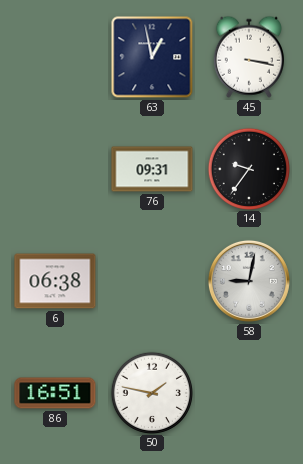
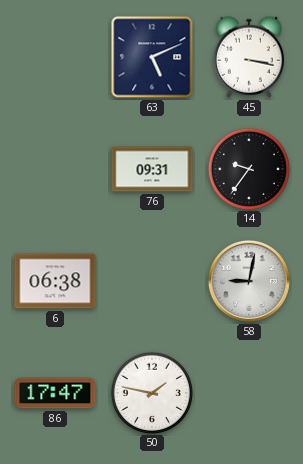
63: 12:58 -> 5:11 (152, 57)
86: 16:51 -> 17:47 (55, 393)
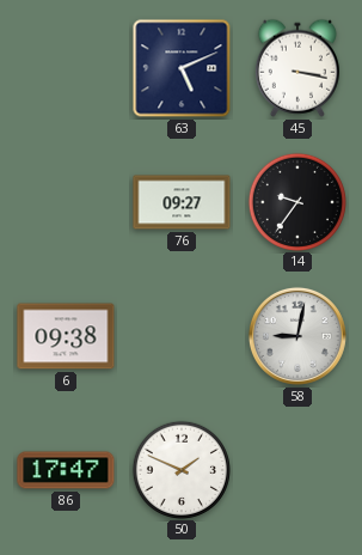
76: 09:31 -> 09:27 (182, 202)
6: 06:38 -> 09:38 (66, 336)
50: 1:47 -> 1:49 (180, 469)
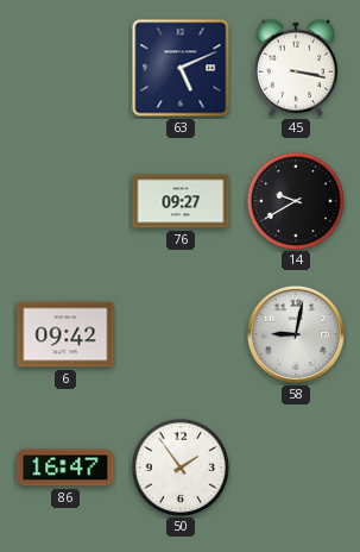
14: 9:36 -> 9:40 (295, 200)
6: 09:38 -> 09:42 (65, 334)
86: 17:47 -> 16:47 (65, 468)
50: 1:49 -> 1:54 (179, 466)
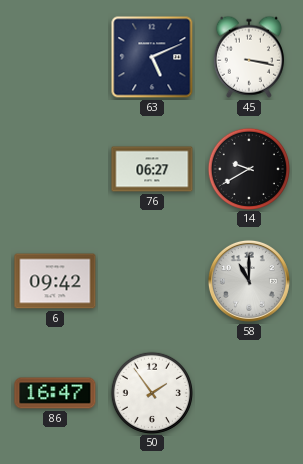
76: 09:27 -> 06:27 (152, 169)
58: 9:02 -> 11:00 (249, 281)
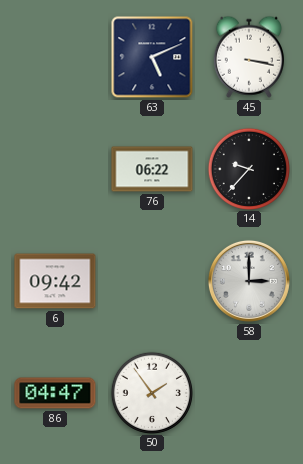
76: 06:27 -> 06:22 (152, 169)
14: 9:40 -> 9:37 (248, 168)
58: 11:00 -> 3:00 (249, 281)
86: 16:47 -> 04:47 (55, 393)
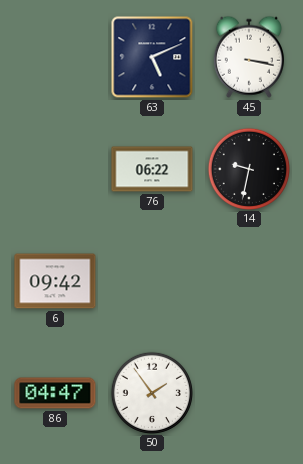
14: 9:37 -> 9:32 (248, 168)
58: 3:00 -> none (249, 281)
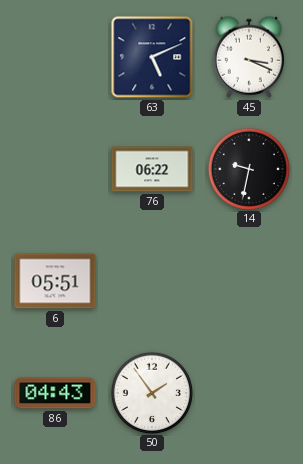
45: 3:17 -> 3:19 (249, 57)
6: 09:42 -> 05:51 (55, 281)
86: 04:47 -> 04:43 (55, 393)
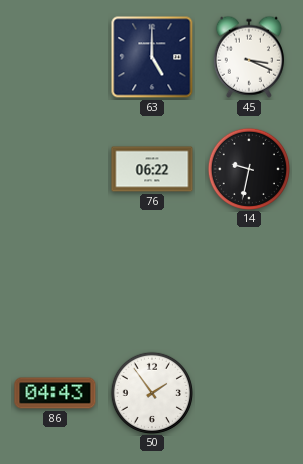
63: 5:11 -> 5:00 (152, 57)
6: 05:51 -> none (55, 281)
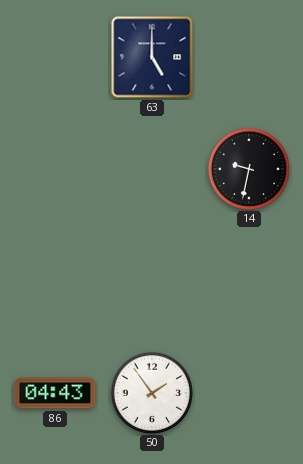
45: 3:19 -> none (249, 57)
76: 06:22 -> none (152, 169)
